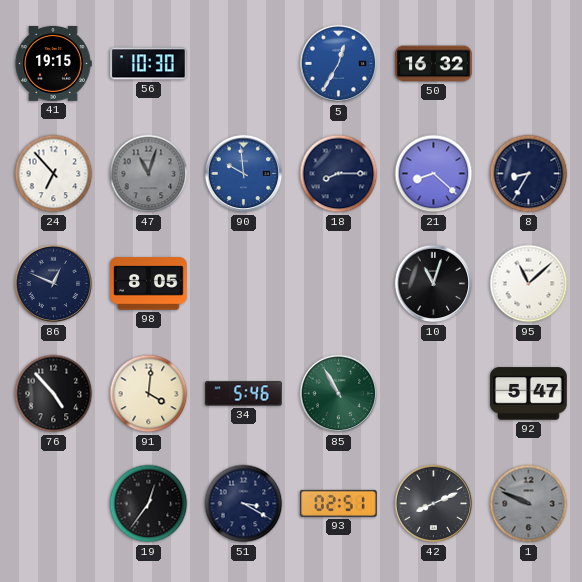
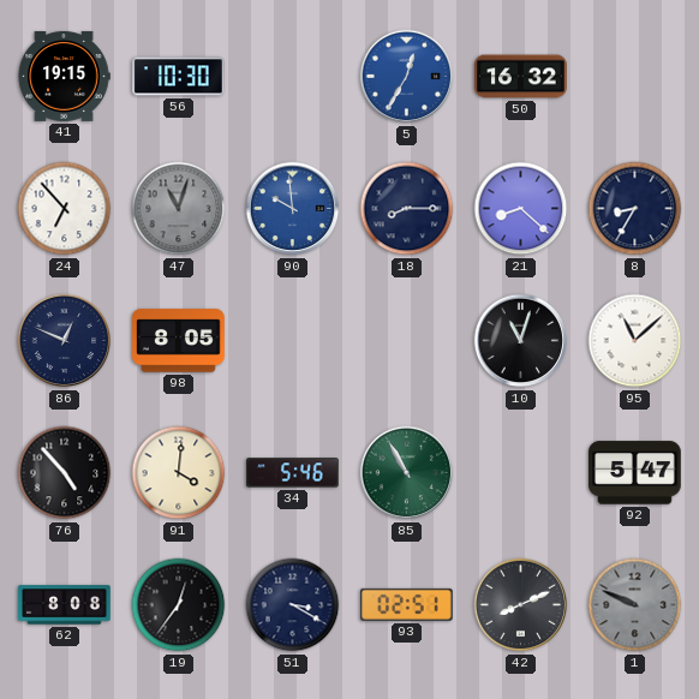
62: none -> 8:08 (65, 605)
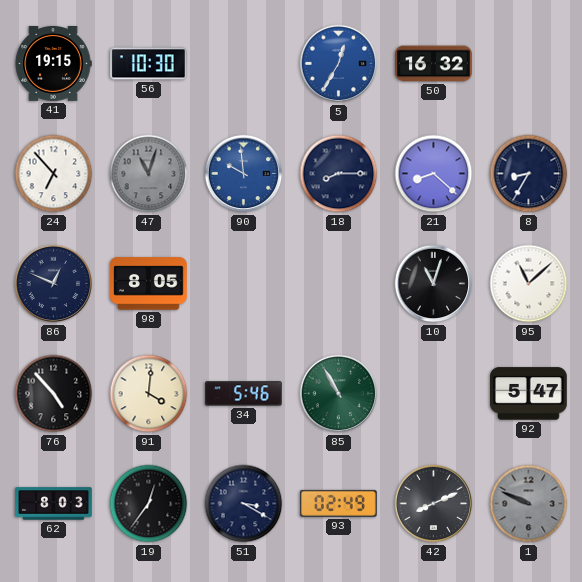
62: 8:08 -> 8:03 (54, 504)
93: 02:51 -> 02:49 (339, 503)
